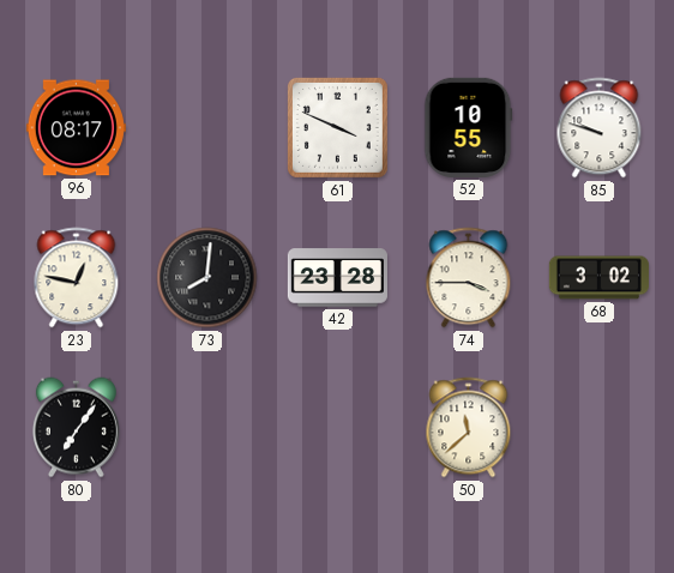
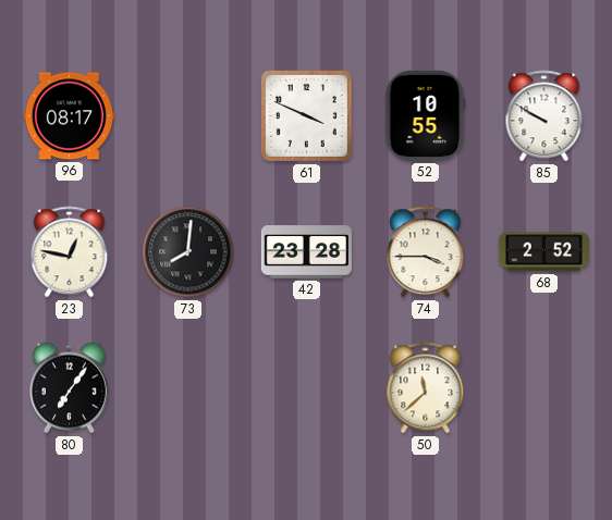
85: 9:48 -> 9:50 (544, 116)
68: 3:02 -> 2:52 (543, 252)
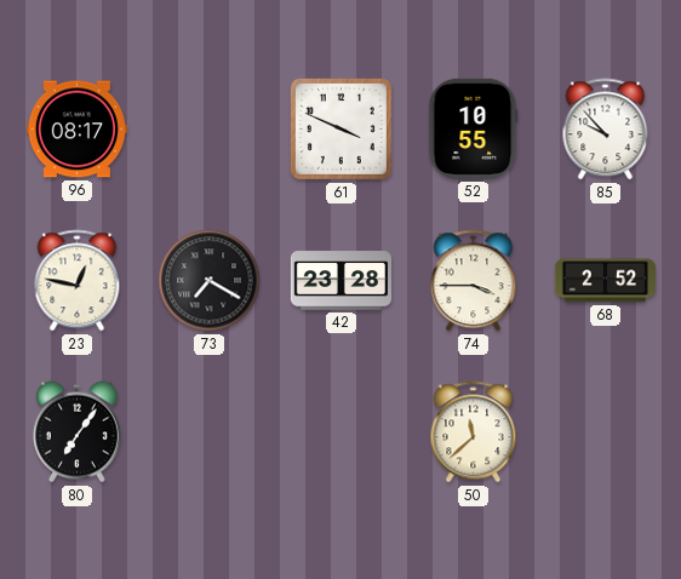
85: 9:50 -> 9:53 (606, 130)
73: 8:01 -> 7:20 (210, 281)
